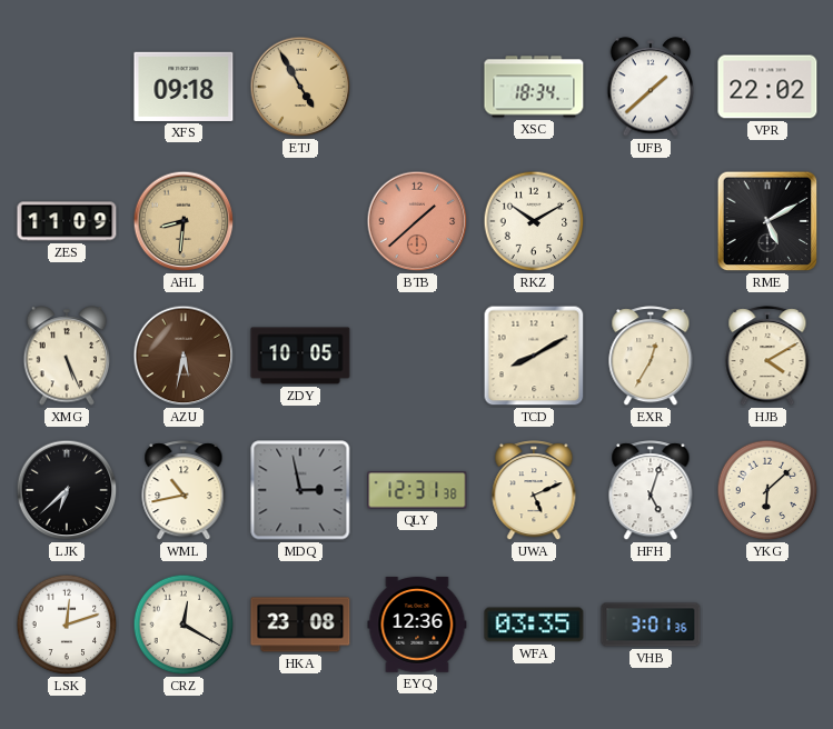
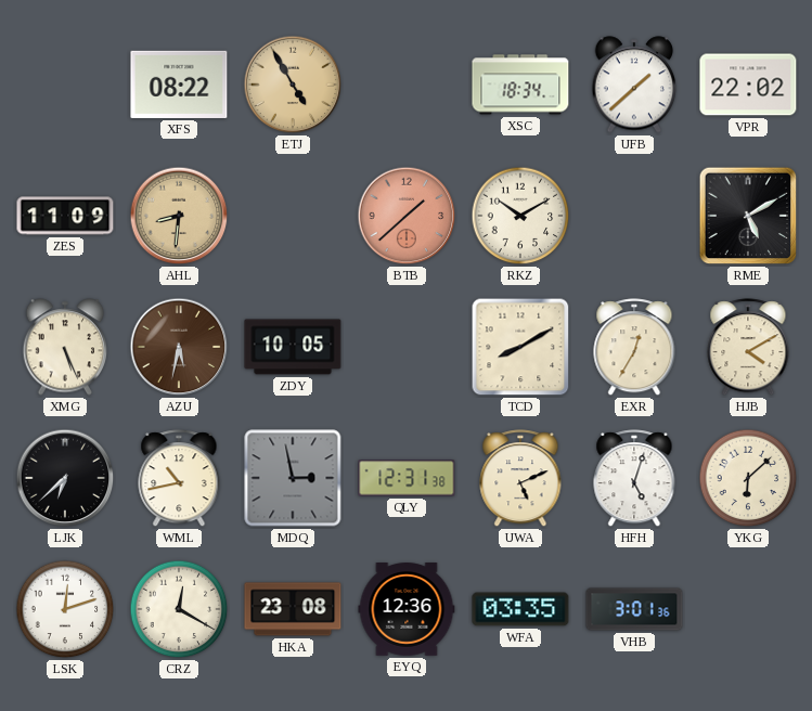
XFS: 09:18 -> 08:22 (179, 85)
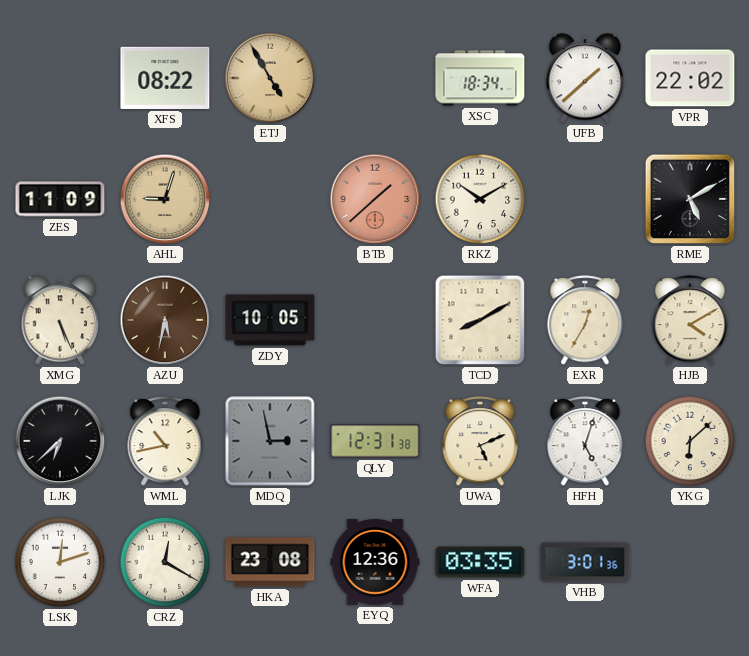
AHL: 8:31 -> 9:03 (165, 199)
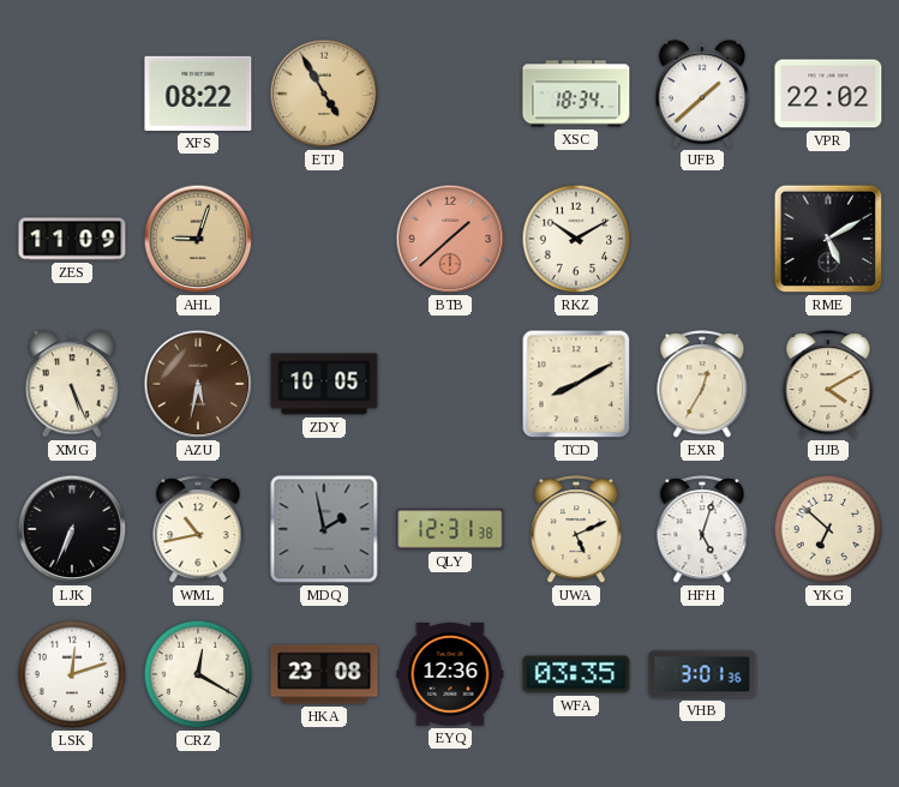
LJK: 6:38 -> 6:34 (72, 529)
MDQ: 2:58 -> 1:58 (324, 529)
YKG: 6:08 -> 6:52 (828, 529)
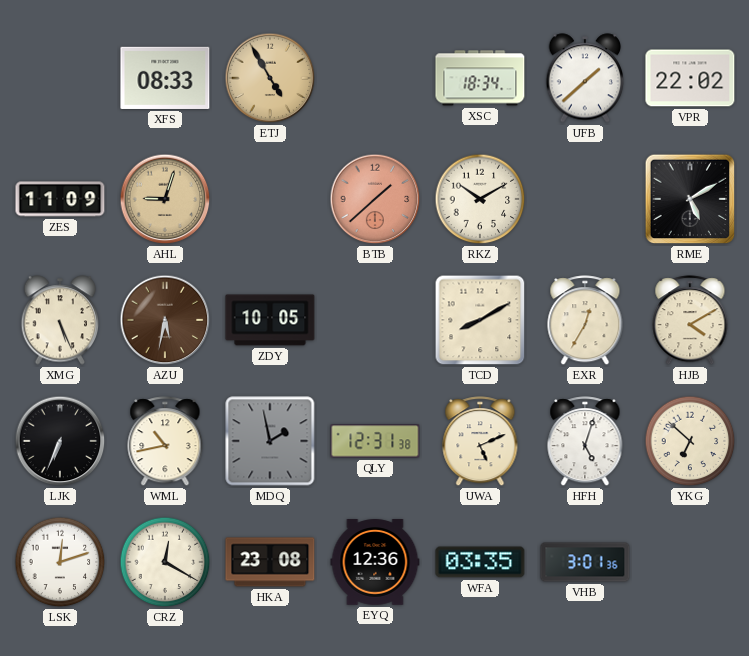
XFS: 08:22 -> 08:33 (165, 78)
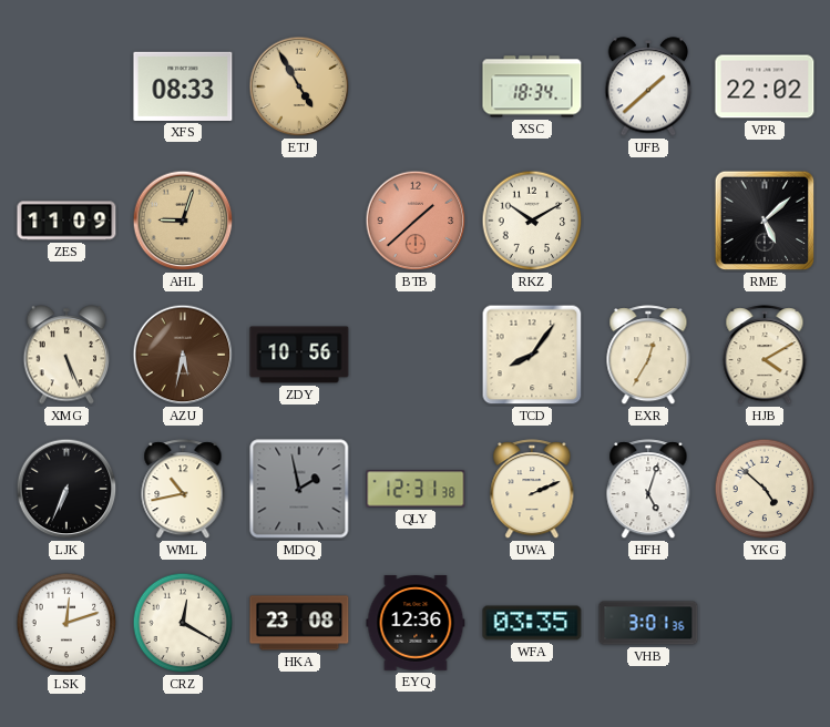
RME: 5:10 -> 5:08 (765, 221)
ZDY: 10:05 -> 10:56 (299, 355)
TCD: 8:10 -> 8:06 (532, 355)
UWA: 5:11 -> 2:11 (532, 490)
YKG: 6:52 -> 4:52 (765, 489)
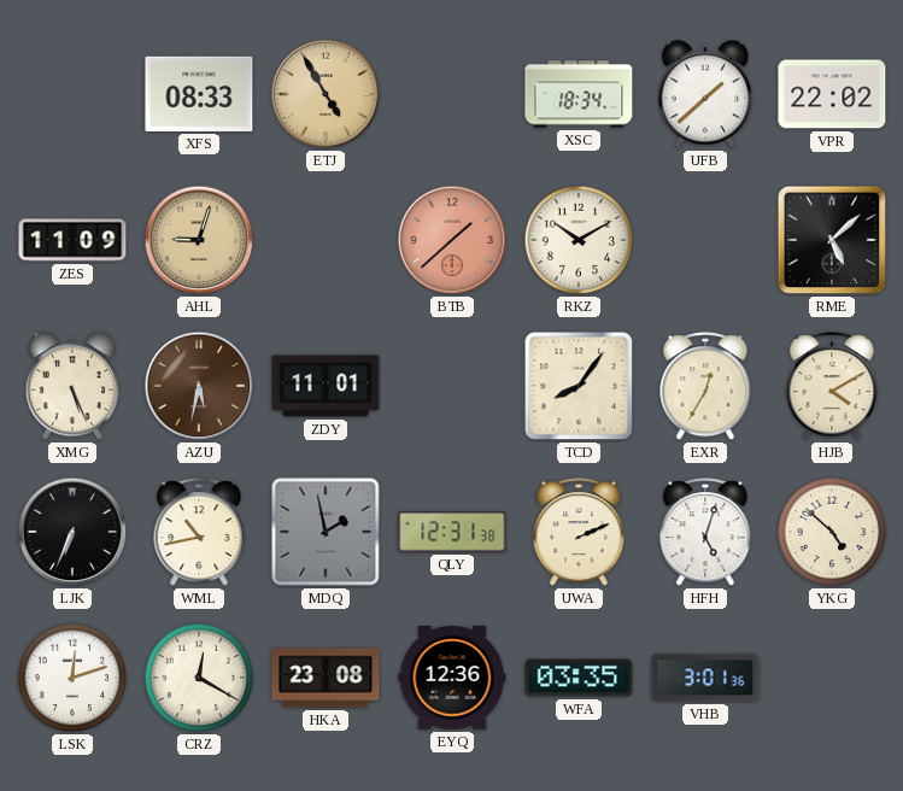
ZDY: 10:56 -> 11:01 (326, 386)
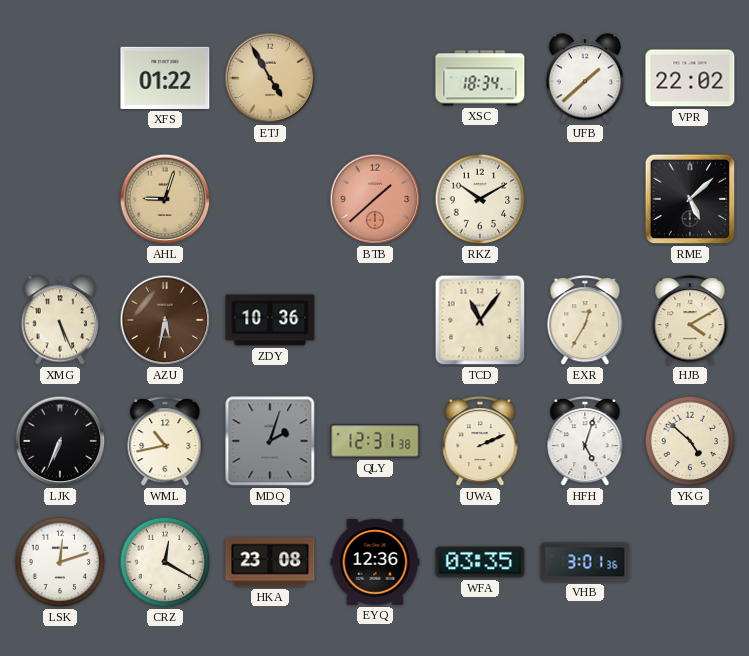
XFS: 08:33 -> 01:22 (165, 78)
ZES: 11:09 -> none (72, 240)
ZDY: 11:01 -> 10:36 (270, 320)
TCD: 8:06 -> 11:06 (480, 320)
MDQ: 1:58 -> 2:03 (270, 441)
